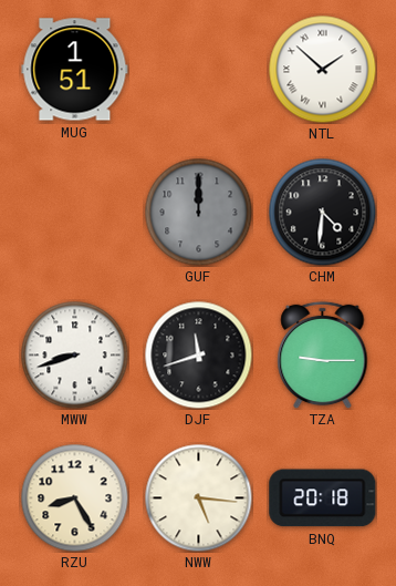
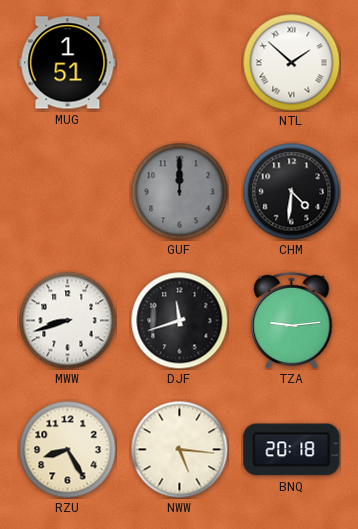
TZA: 9:15 -> 9:14 (292, 320)
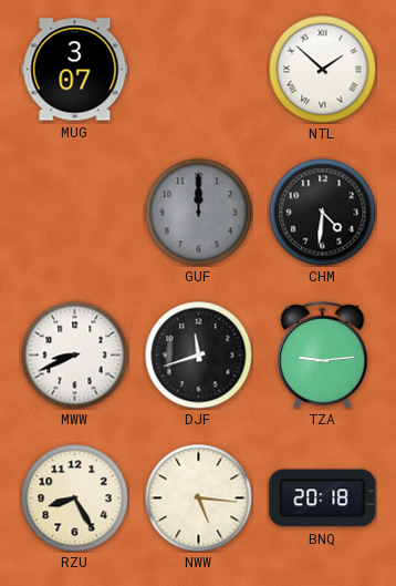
MUG: 1:51 -> 3:07 (75, 70)
MWW: 8:42 -> 8:41 (74, 354)
